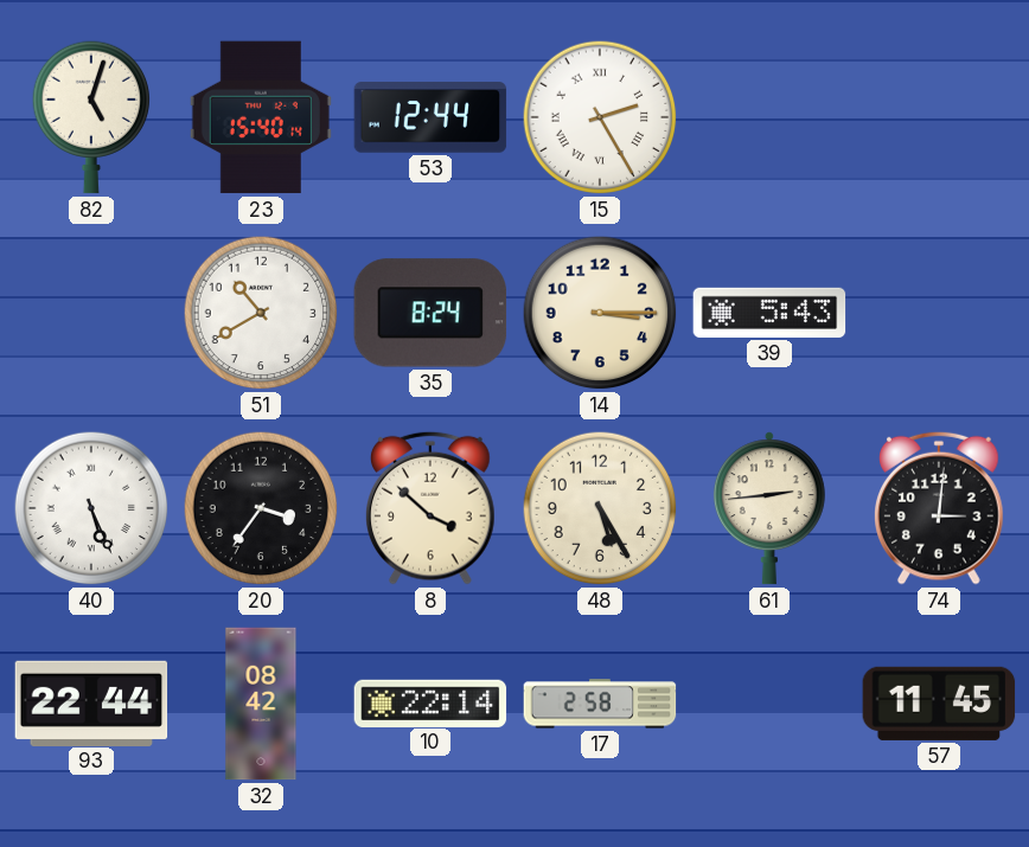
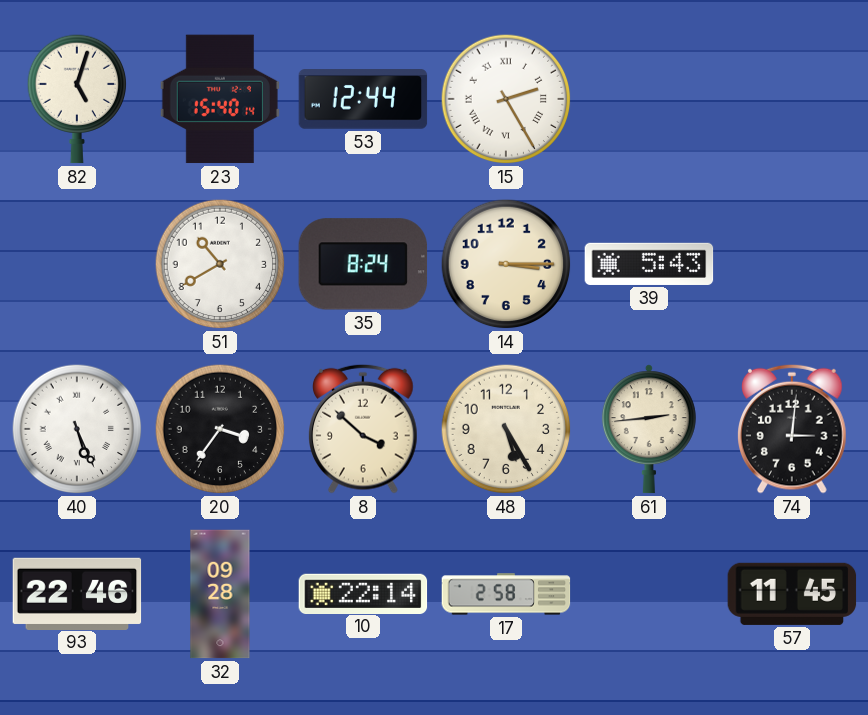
93: 22:44 -> 22:46 (77, 593)
32: 08:42 -> 09:28 (220, 594)
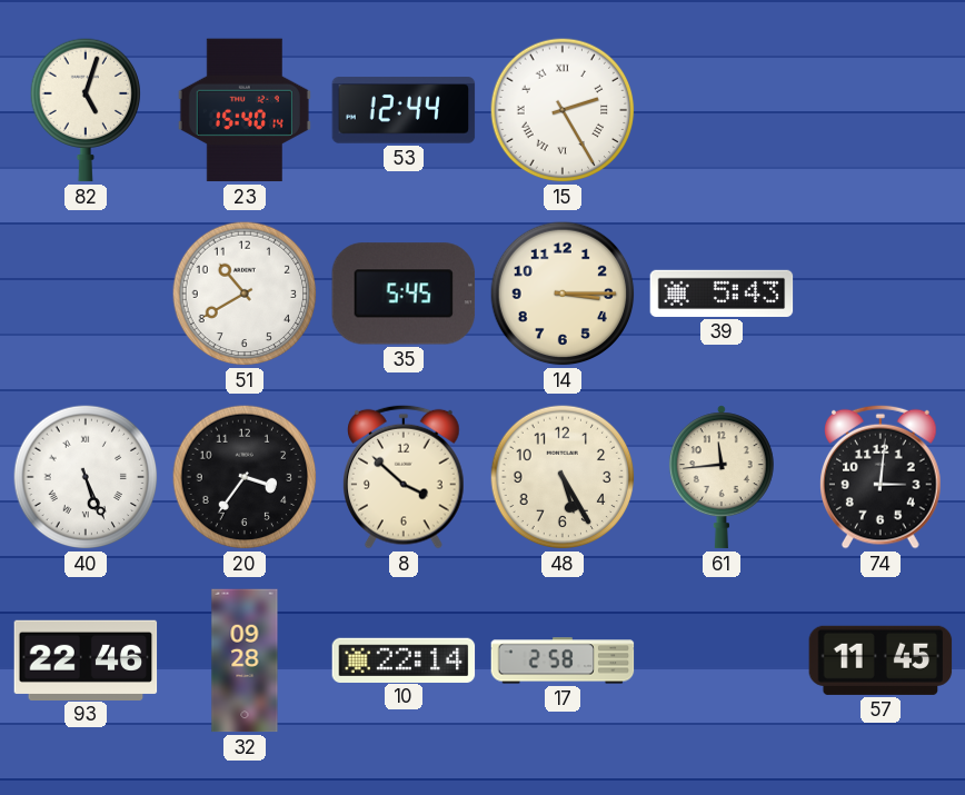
35: 8:24 -> 5:45 (404, 294)
61: 2:44 -> 11:44 (722, 477)
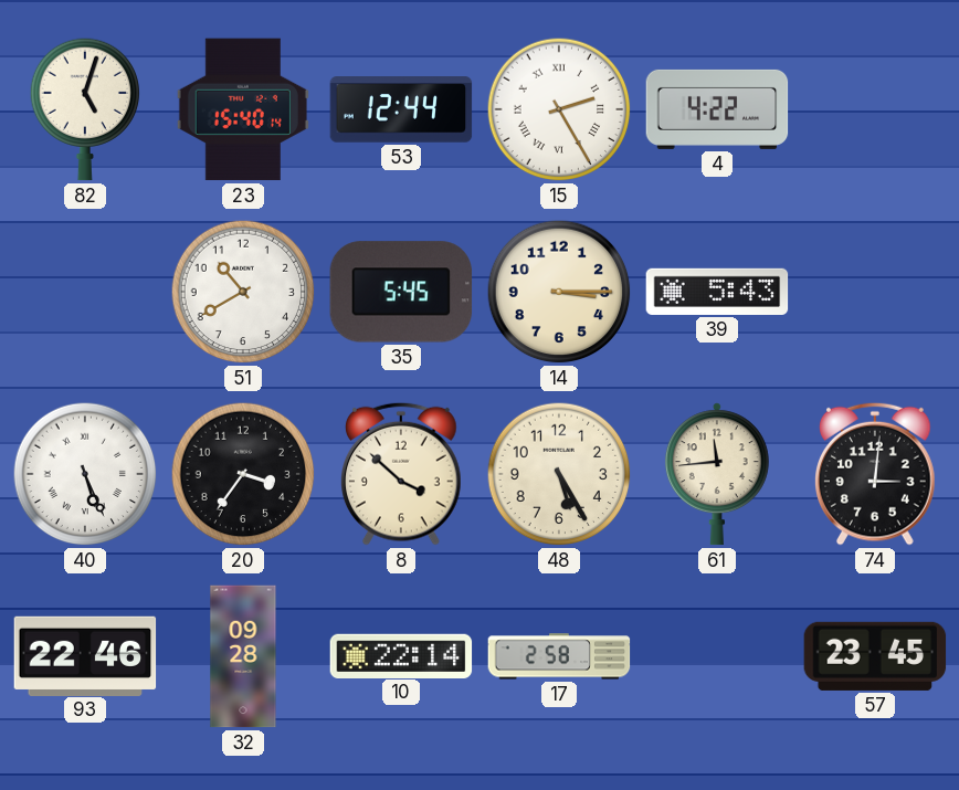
4: none -> 4:22 (717, 109)
57: 11:45 -> 23:45 (875, 656)
